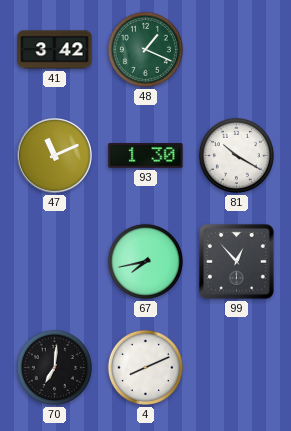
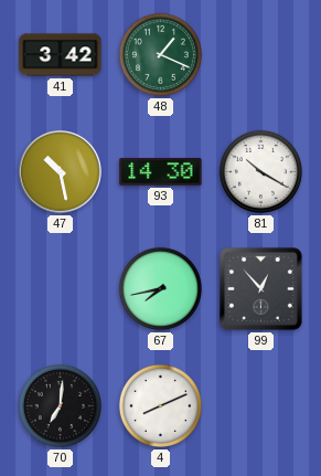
47: 11:11 -> 10:28 (61, 172)
93: 1:30 -> 14:30 (161, 172)
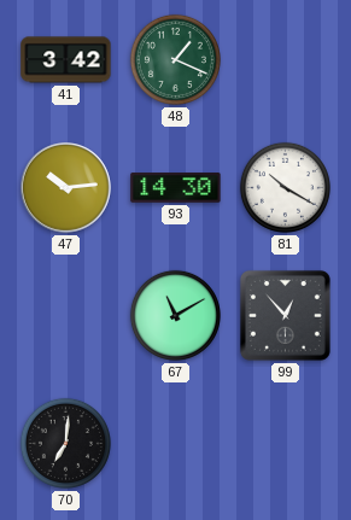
47: 10:28 -> 10:14 (66, 188)
67: 7:43 -> 11:10 (175, 315)
4: 8:11 -> none (160, 405)
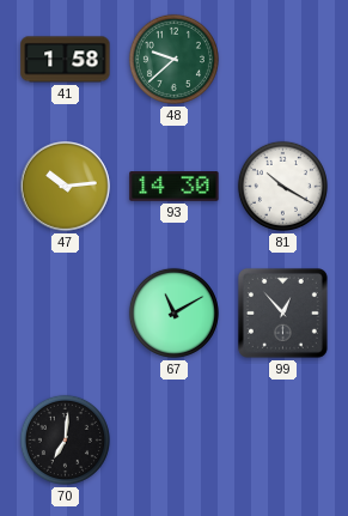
41: 3:42 -> 1:58 (66, 60)
48: 1:19 -> 9:38 (173, 59)
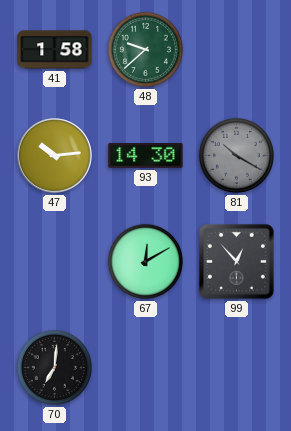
81 dial: white -> grey (236, 155)
67: 11:10 -> 12:10 (145, 261)
